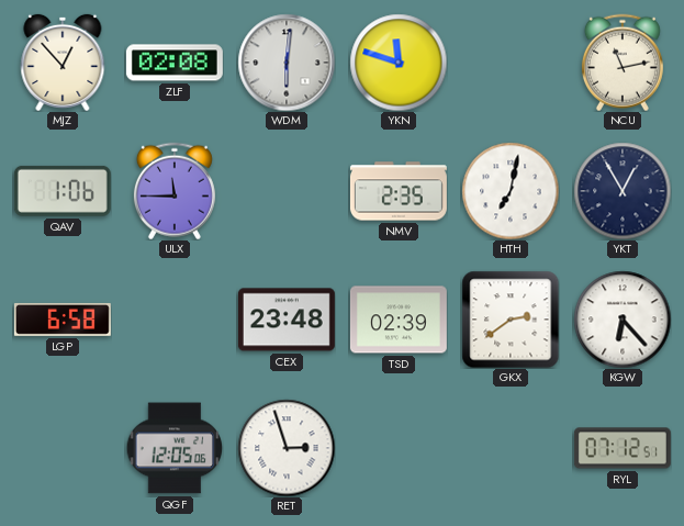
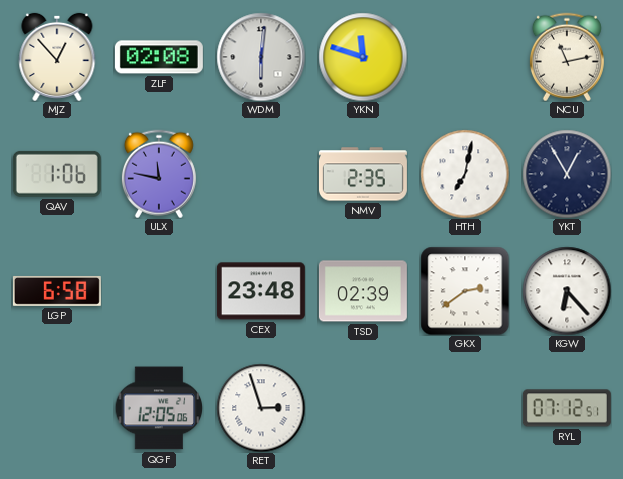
ULX: 11:45 -> 11:47 (159, 174)
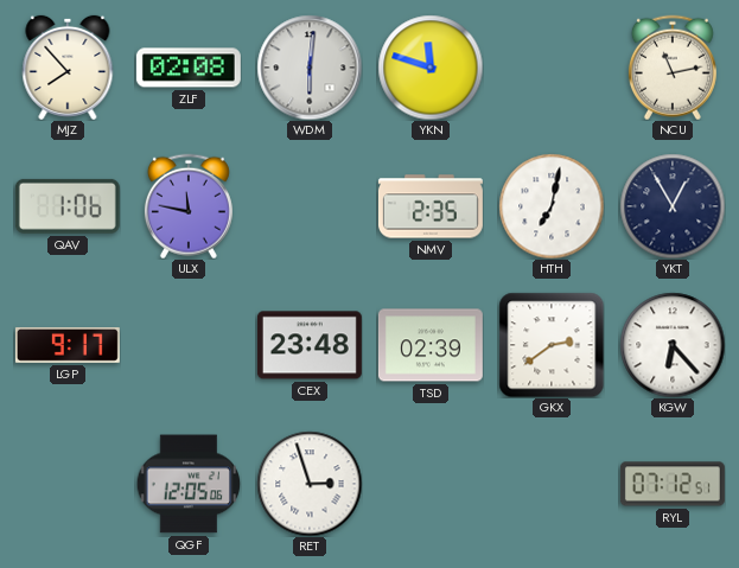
MJZ: 12:53 -> 7:53 (68, 68)
LGP: 6:58 -> 9:17 (68, 345)
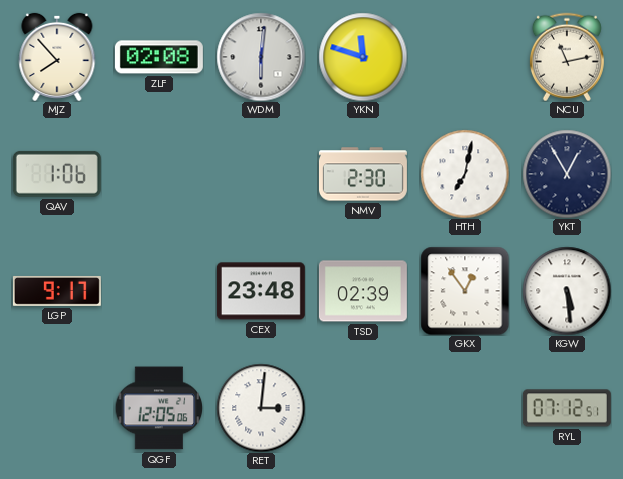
ULX: 11:47 -> none (189, 206)
NMV: 2:35 -> 2:30 (363, 174)
GKX: 2:39 -> 12:54 (465, 291)
KGW: 6:23 -> 5:29 (567, 291)
RET: 2:57 -> 3:01 (261, 408)
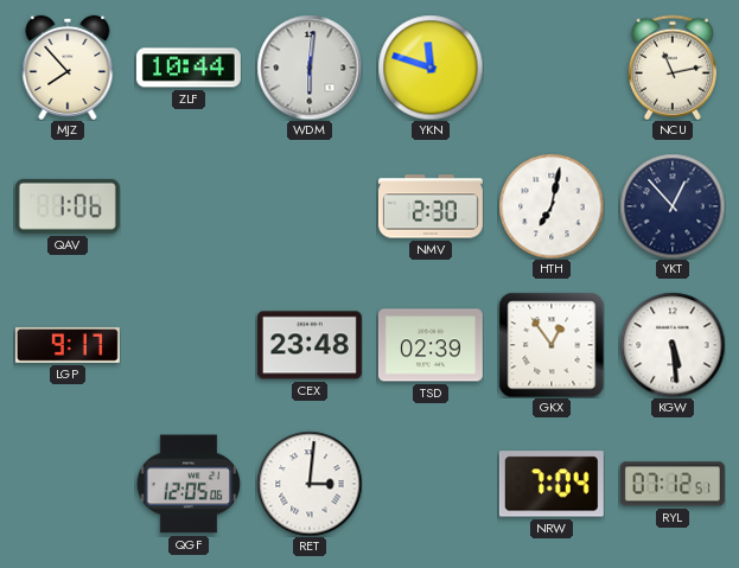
ZLF: 02:08 -> 10:44 (189, 68)
YKT: 12:55 -> 12:53 (673, 206)
NRW: none -> 7:04 (552, 484)
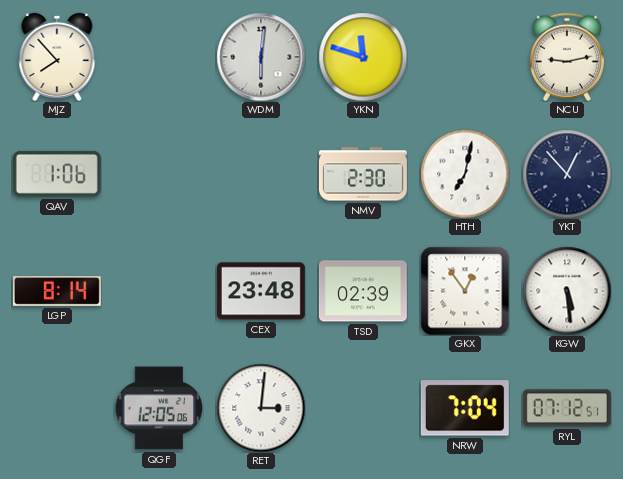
ZLF: 10:44 -> none (189, 68)
NCU: 11:13 -> 9:13 (567, 57)
LGP: 9:17 -> 8:14 (57, 291)
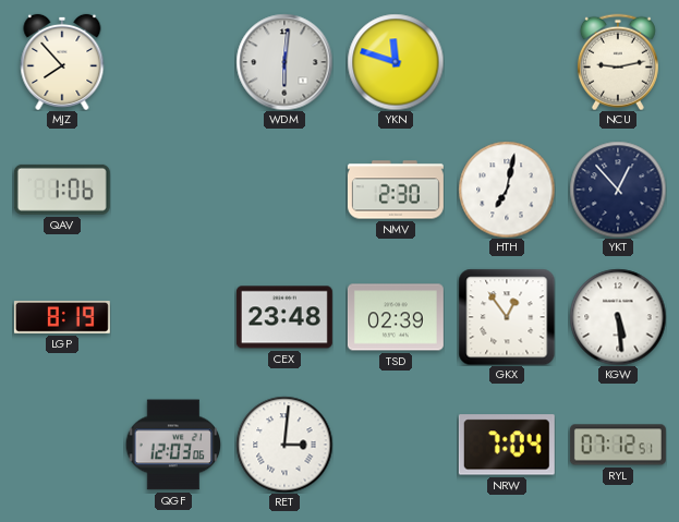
LGP: 8:14 -> 8:19 (62, 317)
QGF: 12:05 -> 12:03 (173, 445)
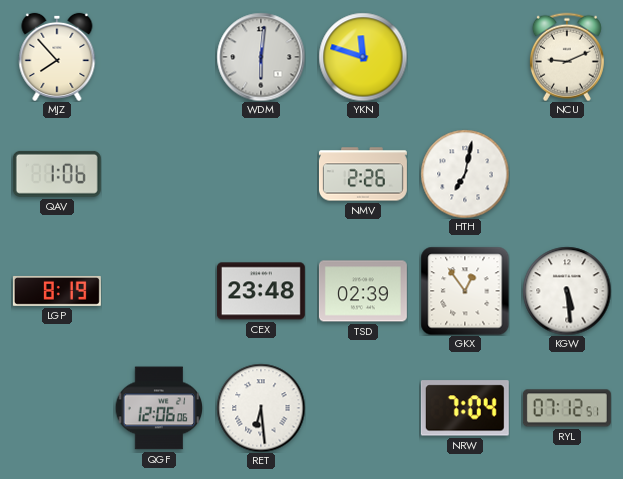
NCU: 9:13 -> 9:11 (567, 57)
NMV: 2:30 -> 2:26 (363, 174)
YKT: 12:53 -> none (618, 190)
QGF: 12:03 -> 12:06 (159, 408)
RET: 3:01 -> 6:29 (261, 408)
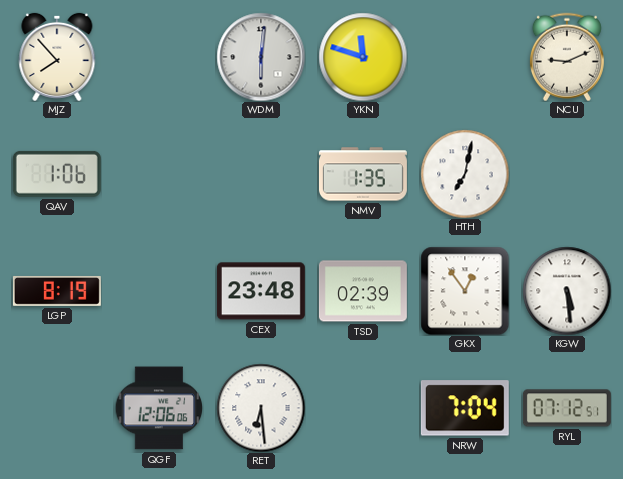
NMV: 2:26 -> 1:35 (363, 174)
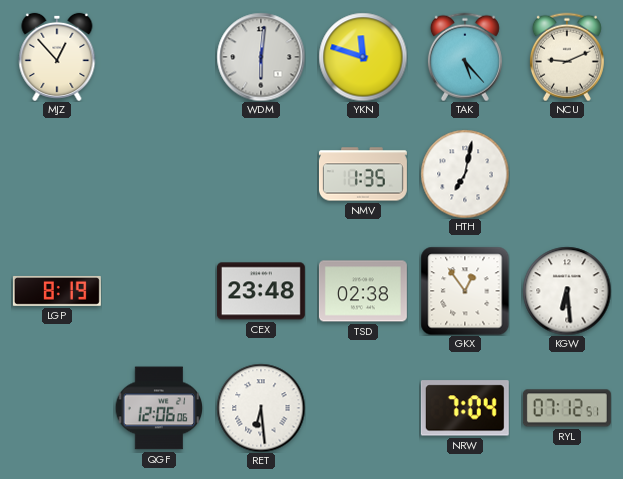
MJZ: 7:53 -> 12:53 (57, 57)
TAK: none -> 5:23 (465, 57)
QAV: 1:06 -> none (57, 174)
TSD: 02:39 -> 02:38 (363, 291)
KGW: 5:29 -> 6:29 (567, 291)
